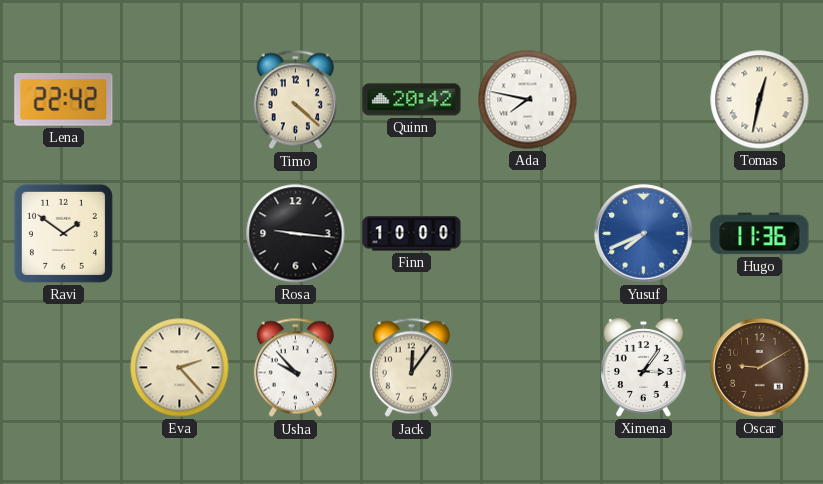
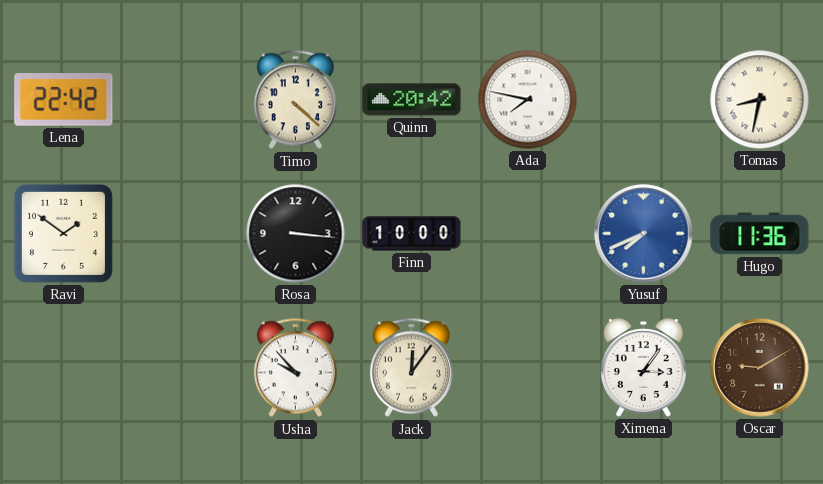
Tomas: 12:32 -> 8:32 (760, 100)
Rosa: 9:16 -> 3:16 (296, 234)
Eva: 2:23 -> none (180, 368)
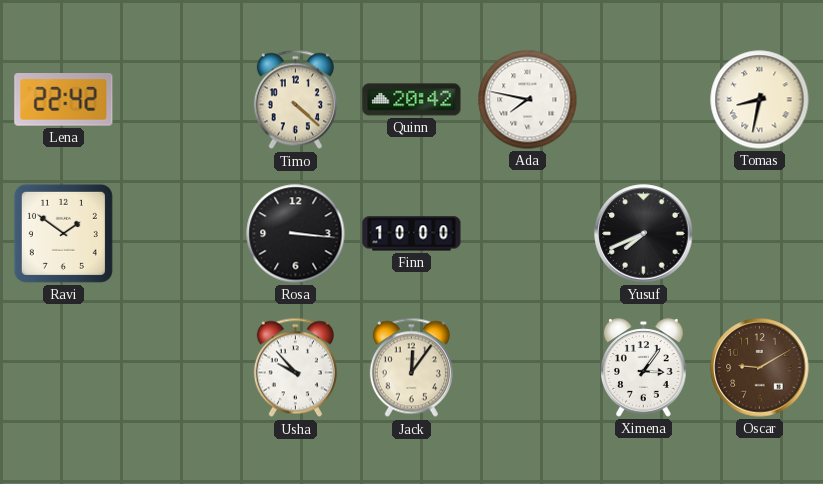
Yusuf dial: blue -> black (644, 234)
Hugo: 11:36 -> none (760, 234)
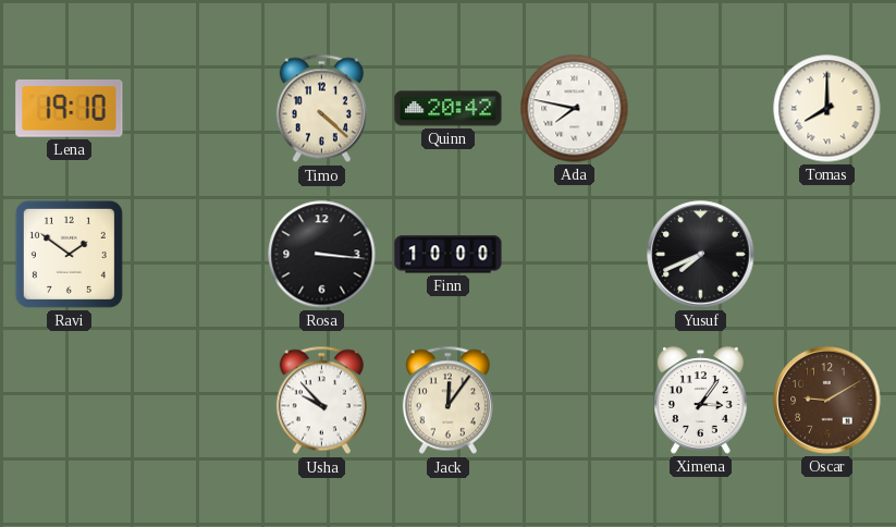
Lena: 22:42 -> 19:10 (70, 109)
Tomas: 8:32 -> 8:00 (827, 109)
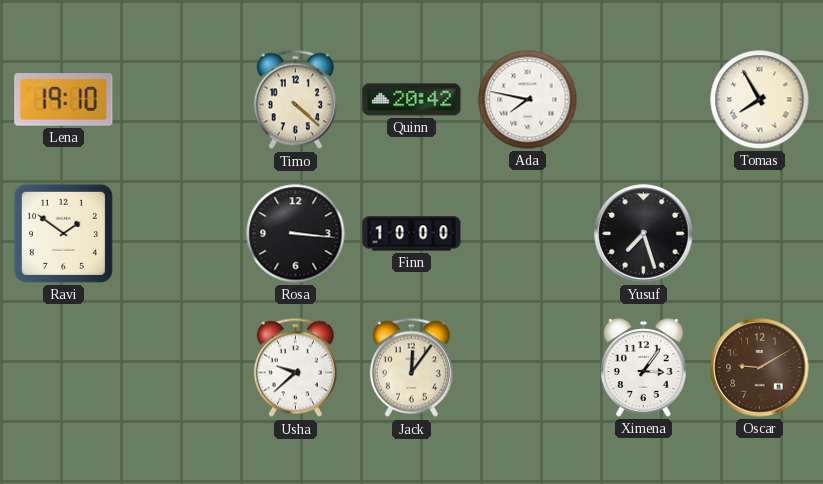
Tomas: 8:00 -> 7:55 (760, 100)
Yusuf: 7:41 -> 7:27 (644, 234)
Usha: 9:53 -> 9:38 (295, 368)
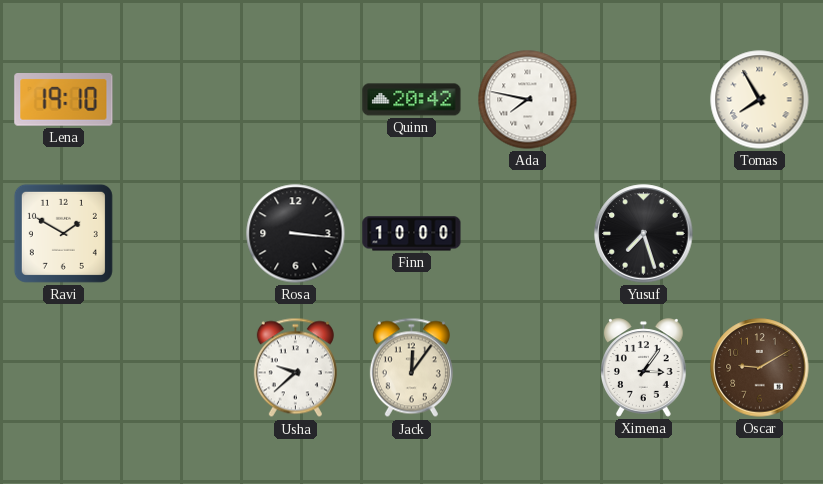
Timo: 4:22 -> none (295, 100)
Ravi: 1:51 -> 1:50 (63, 233)
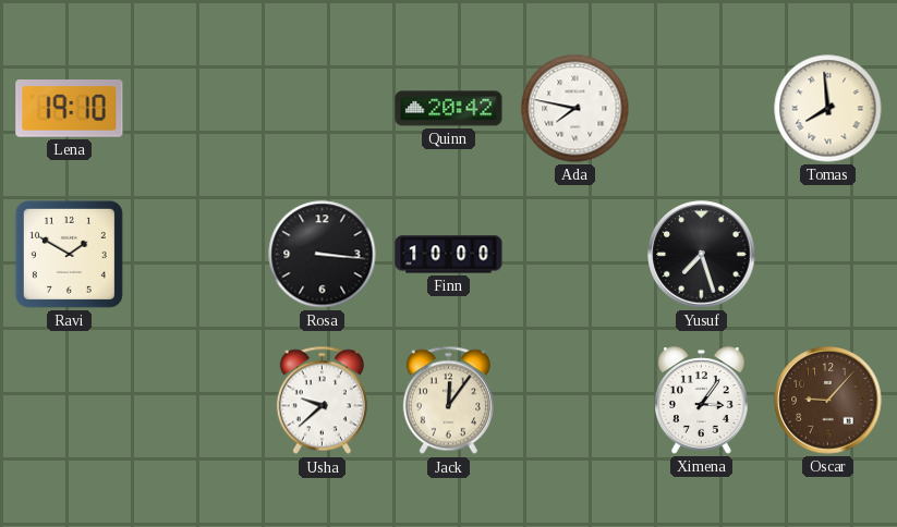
Tomas: 7:55 -> 7:59 (828, 109)
Oscar: 9:10 -> 9:07 (828, 401)
